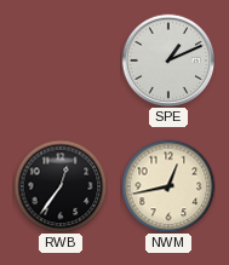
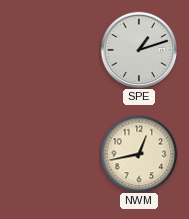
SPE: 1:11 -> 1:12 (139, 50)
RWB: 12:36 -> none (61, 186)
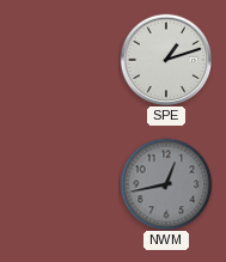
NWM dial: cream -> grey (166, 184)
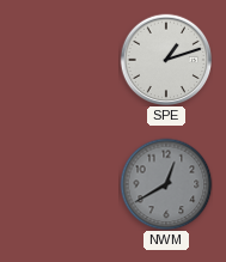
NWM: 12:43 -> 12:40 (166, 184)
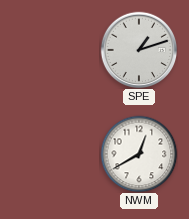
NWM dial: grey -> white (139, 154)
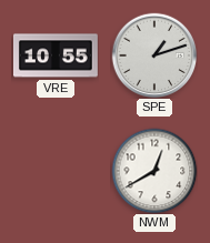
VRE: none -> 10:55 (57, 55)
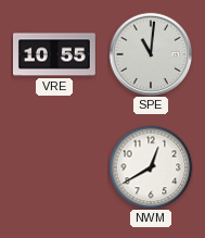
SPE: 1:12 -> 11:01 (151, 54)
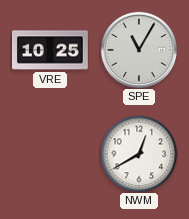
VRE: 10:55 -> 10:25 (51, 50)
SPE: 11:01 -> 11:05 (139, 50)
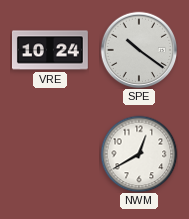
VRE: 10:25 -> 10:24 (51, 50)
SPE: 11:05 -> 10:21 (139, 50)
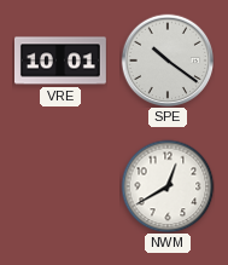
VRE: 10:24 -> 10:01 (62, 61)
